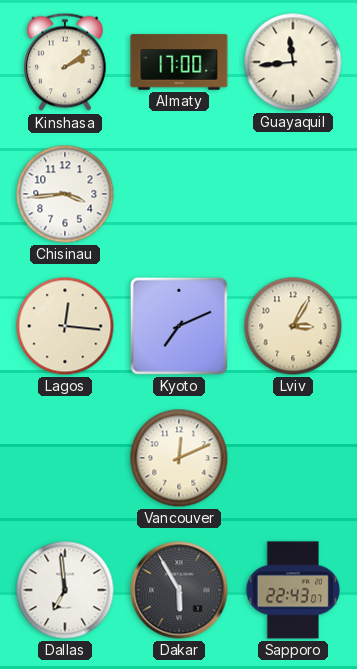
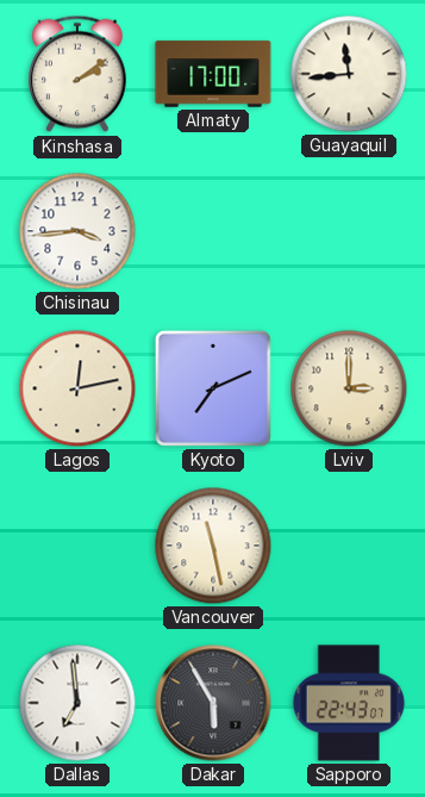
Lagos: 12:16 -> 12:13 (77, 388)
Lviv: 3:05 -> 3:00 (349, 388)
Vancouver: 12:11 -> 11:28 (213, 546)
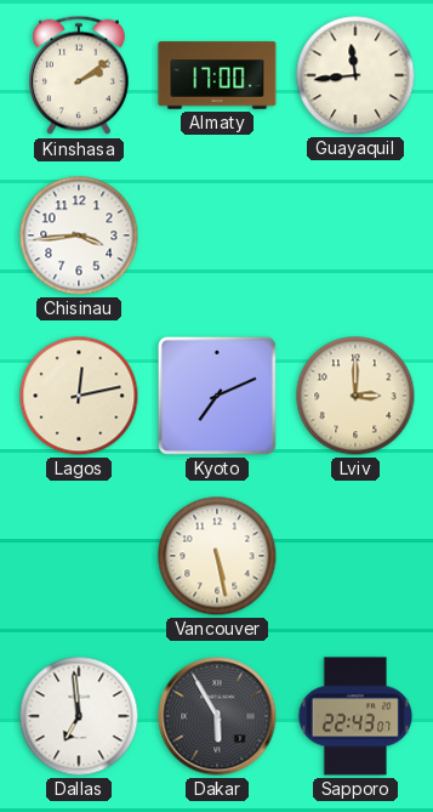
Vancouver: 11:28 -> 5:28 (217, 556)
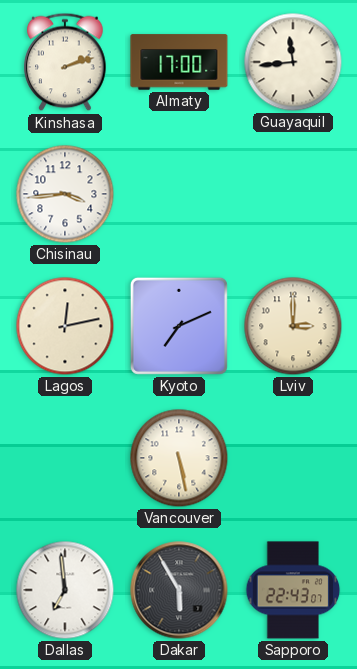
Kinshasa: 2:09 -> 2:12 (65, 62)
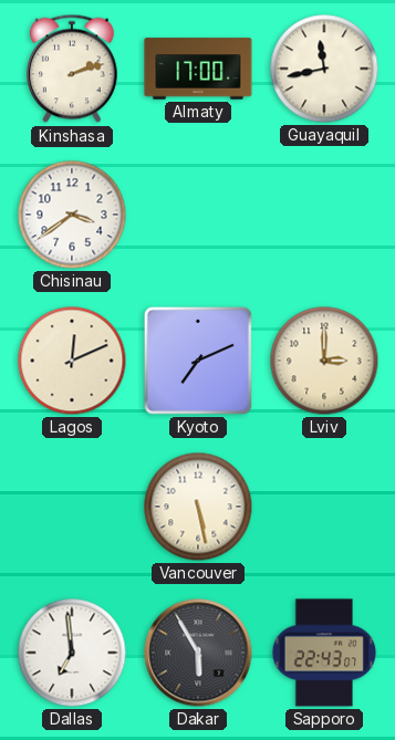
Guayaquil: 11:44 -> 11:43 (324, 69)
Chisinau: 3:44 -> 3:39 (72, 215)
Lagos: 12:13 -> 12:11 (72, 361)
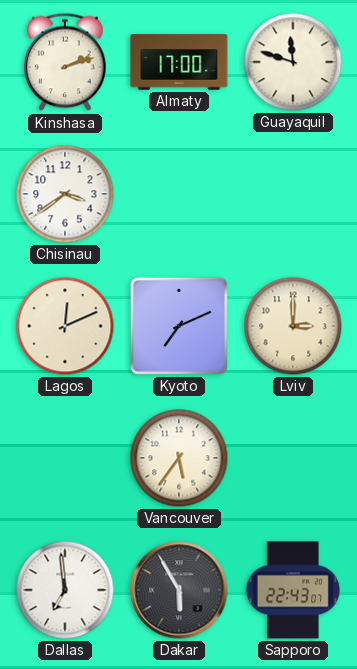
Guayaquil: 11:43 -> 11:48 (293, 62)
Vancouver: 5:28 -> 5:36 (179, 458)
